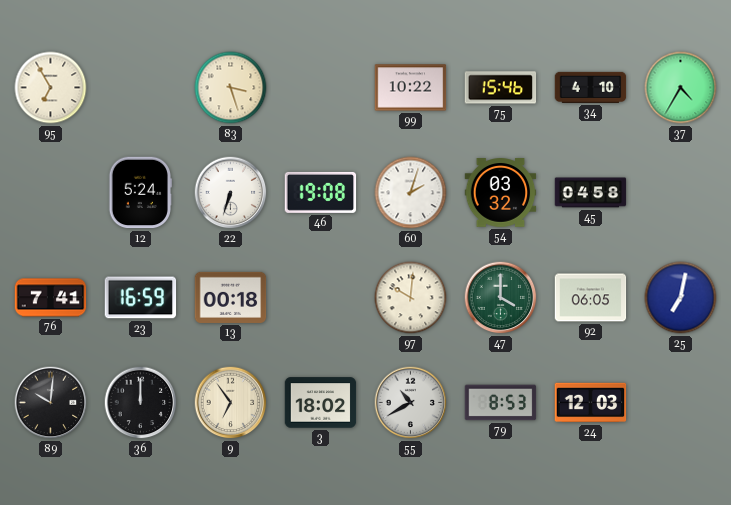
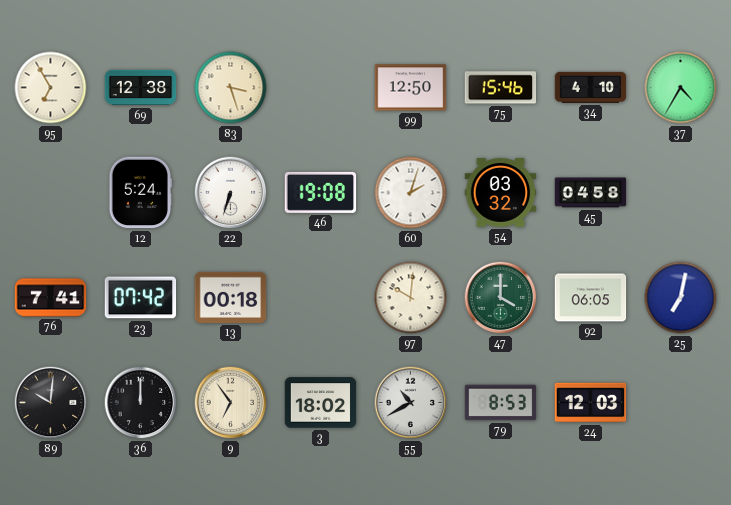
69: none -> 12:38 (141, 88)
99: 10:22 -> 12:50 (411, 88)
23: 16:59 -> 07:42 (141, 298)
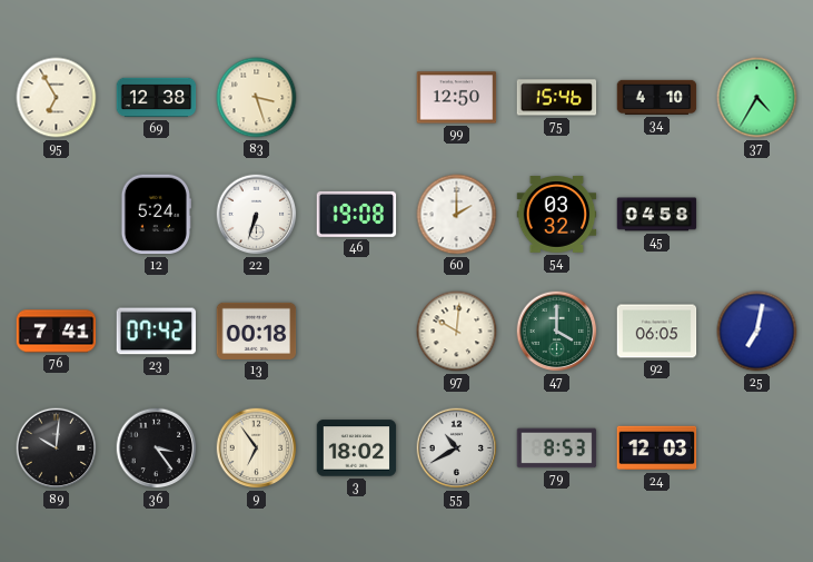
60: 2:03 -> 2:00 (457, 215)
36: 12:00 -> 3:24 (157, 448)
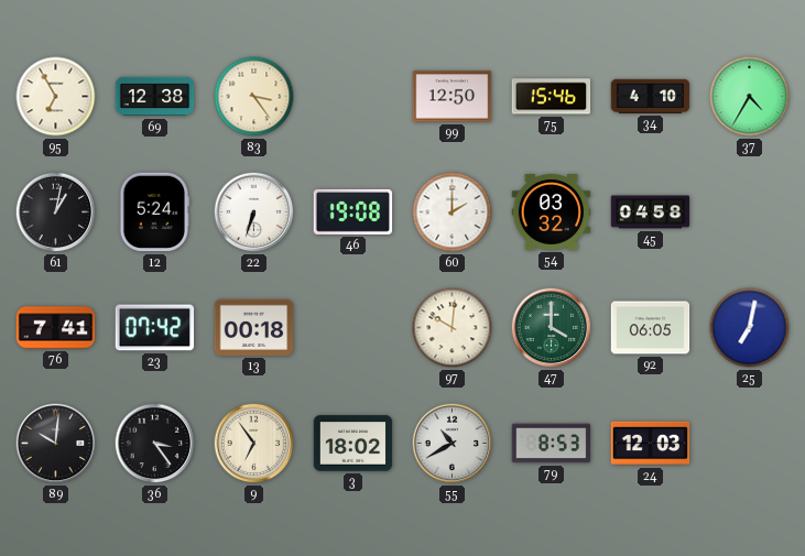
83: 3:27 -> 3:24 (254, 97)
61: none -> 1:02 (56, 212)
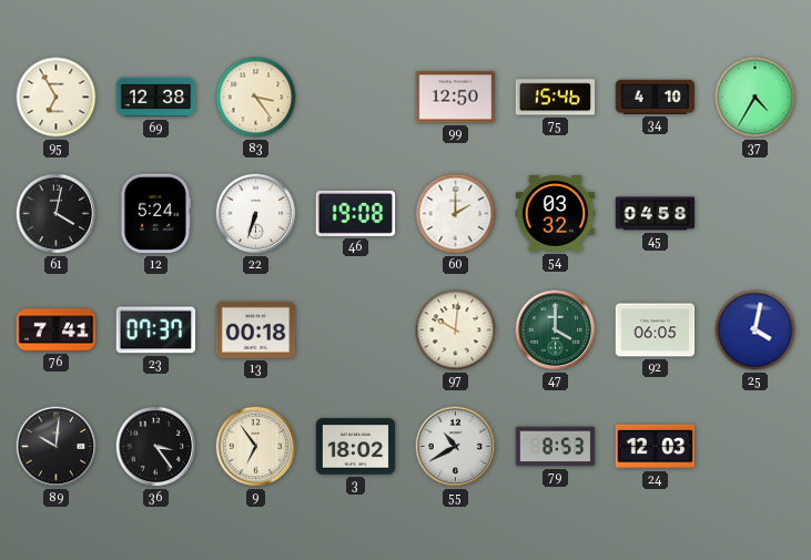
61: 1:02 -> 4:02 (57, 214)
23: 07:42 -> 07:37 (156, 330)
25: 7:02 -> 4:02 (756, 330)
